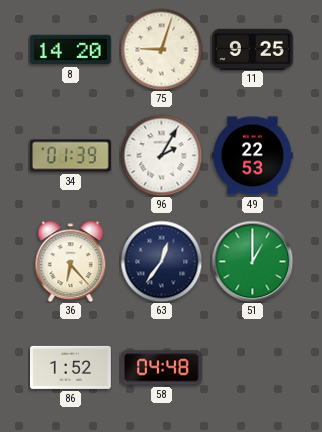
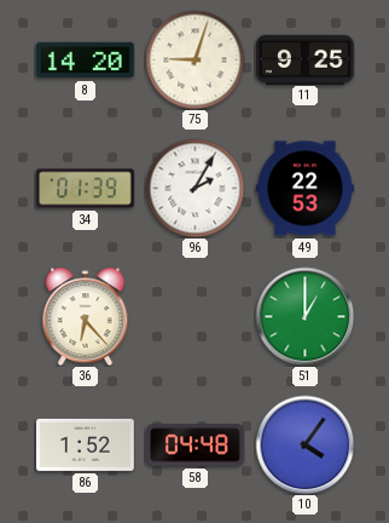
63: 12:36 -> none (161, 261)
10: none -> 4:06 (304, 444)
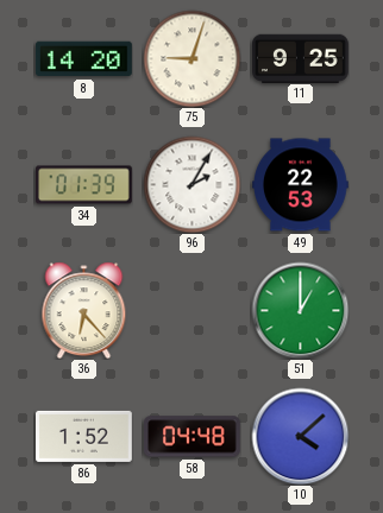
10: 4:06 -> 4:08 (300, 436)
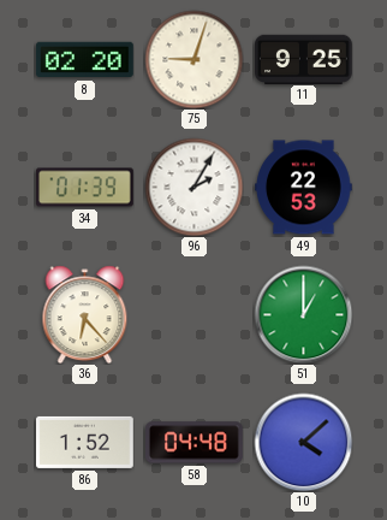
8: 14:20 -> 02:20 (85, 60)
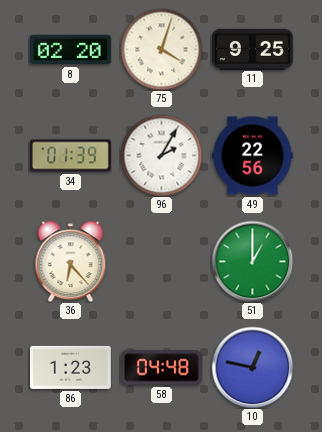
75: 9:03 -> 4:03 (161, 49)
49: 22:53 -> 22:56 (253, 156)
86: 1:52 -> 1:23 (71, 367)
10: 4:08 -> 12:47 (252, 367)
